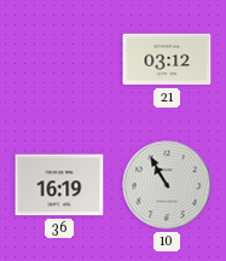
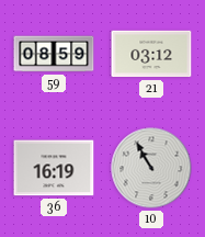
59: none -> 08:59 (54, 54)
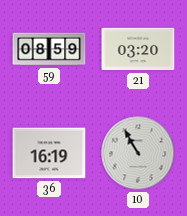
21: 03:12 -> 03:20 (138, 49)
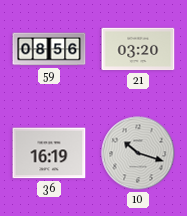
59: 08:59 -> 08:56 (49, 49)
10: 10:55 -> 10:18 (138, 153)
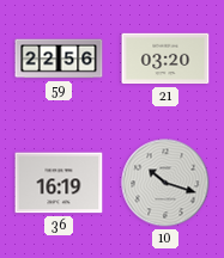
59: 08:56 -> 22:56 (59, 59)
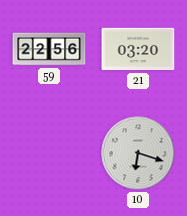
36: 16:19 -> none (59, 183)
10: 10:18 -> 6:18 (138, 153)
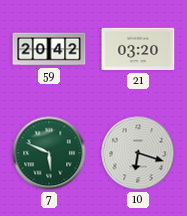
59: 22:56 -> 20:42 (49, 49)
7: none -> 5:49 (49, 153)
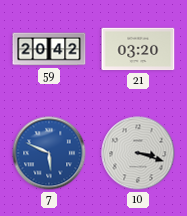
7 dial: green -> blue (49, 153)
10: 6:18 -> 3:18 (138, 153)
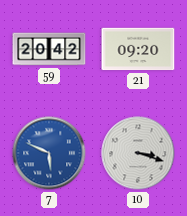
21: 03:20 -> 09:20 (138, 49)
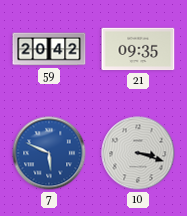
21: 09:20 -> 09:35 (138, 49)
